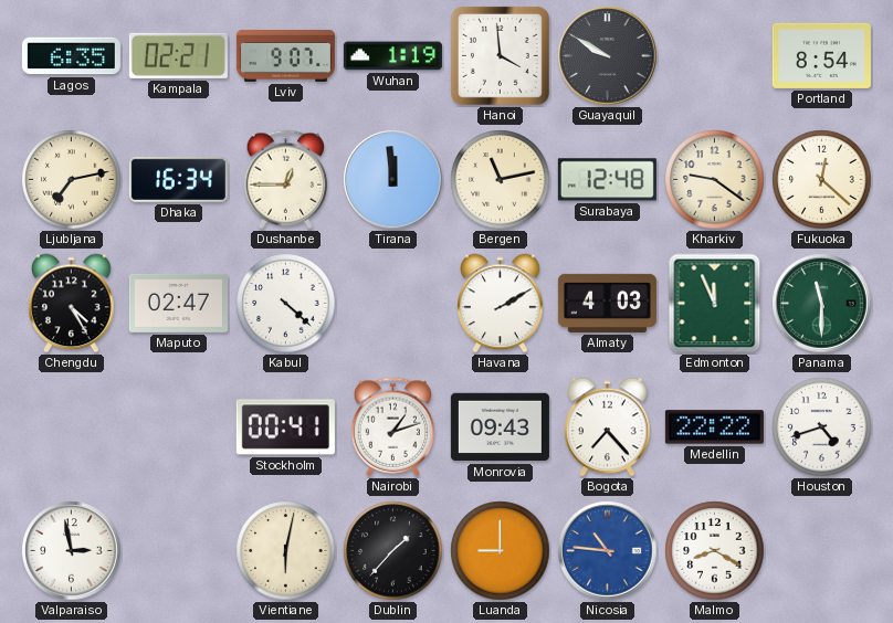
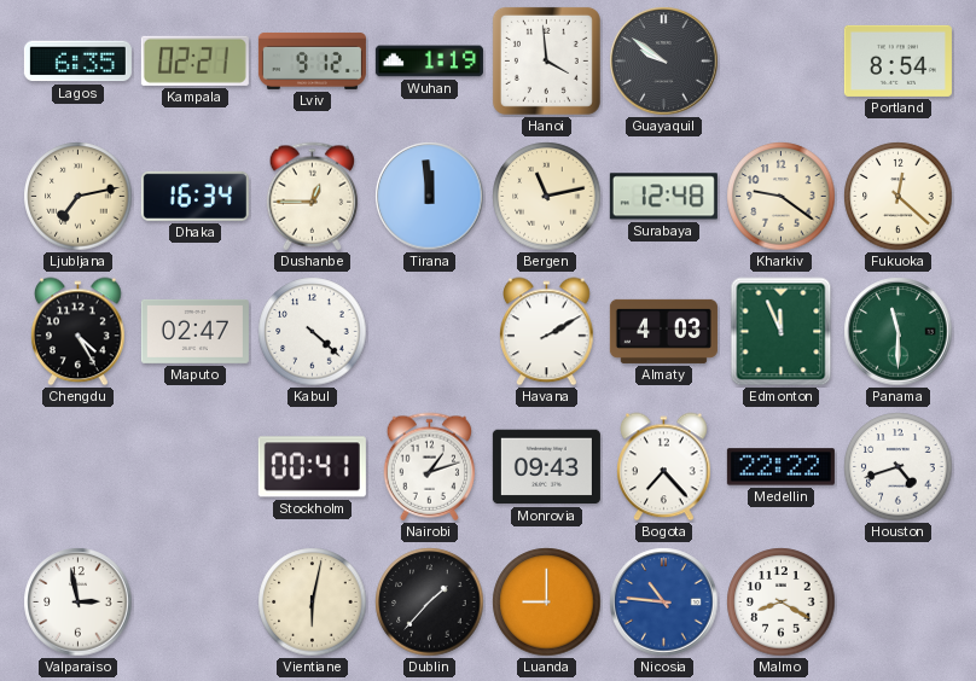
Lviv: 9:07 -> 9:12 (312, 60)
Guayaquil: 9:50 -> 9:51 (664, 62)
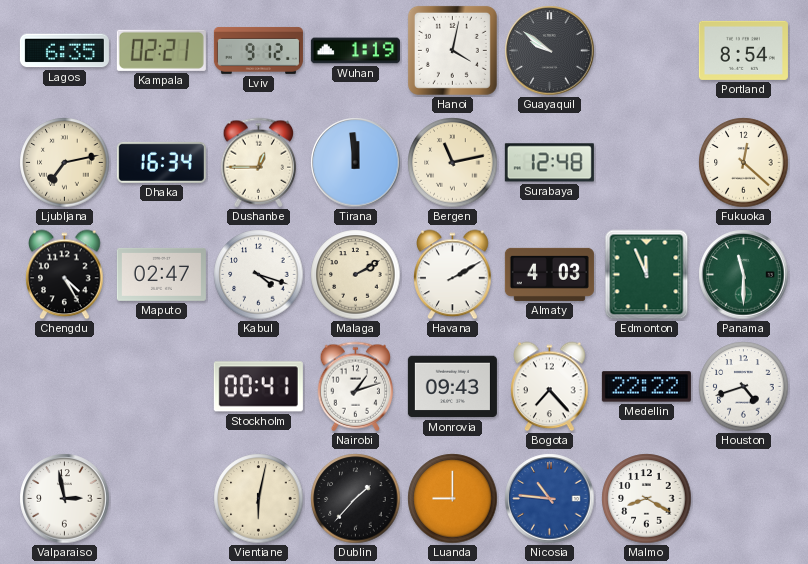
Hanoi: 3:59 -> 4:02 (452, 50)
Kharkiv: 9:21 -> none (782, 197)
Kabul: 4:22 -> 4:18 (259, 275)
Malaga: none -> 2:10 (356, 275)
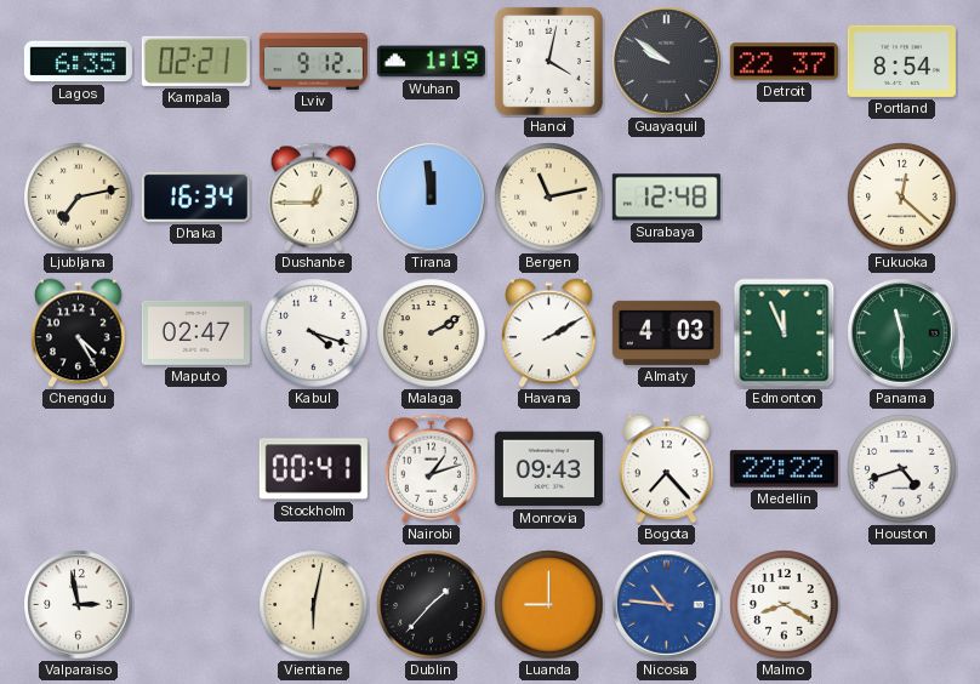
Detroit: none -> 22:37 (784, 62)
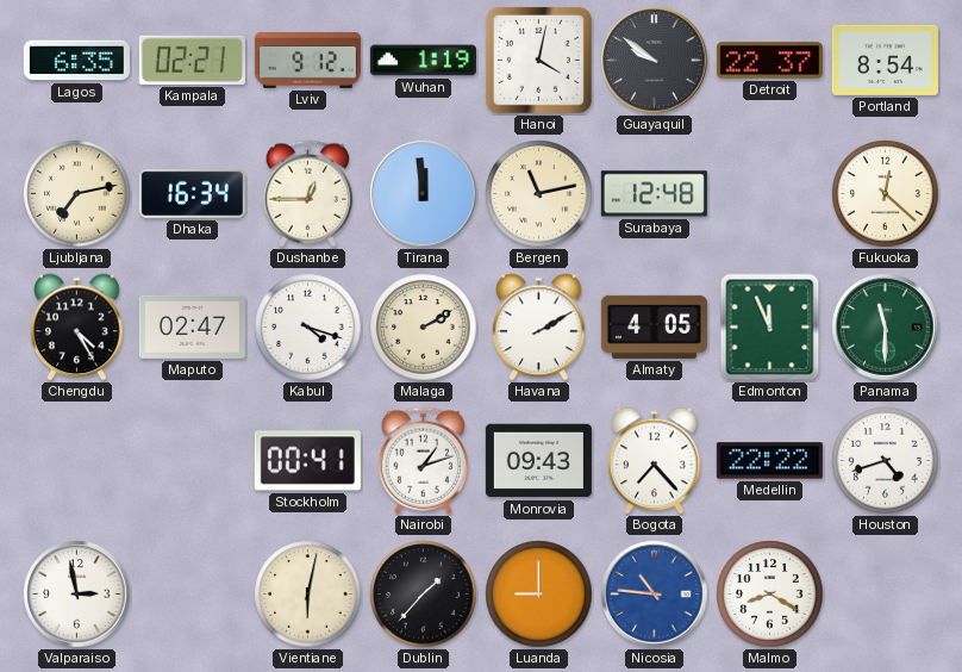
Almaty: 4:03 -> 4:05 (654, 326)
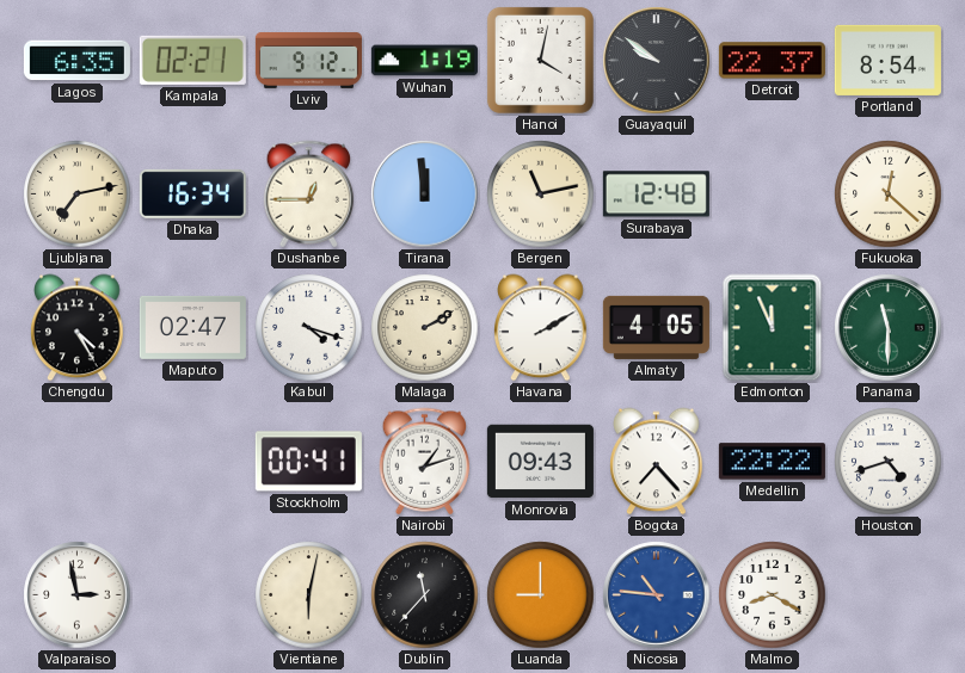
Dublin: 1:37 -> 11:37 (425, 595)
